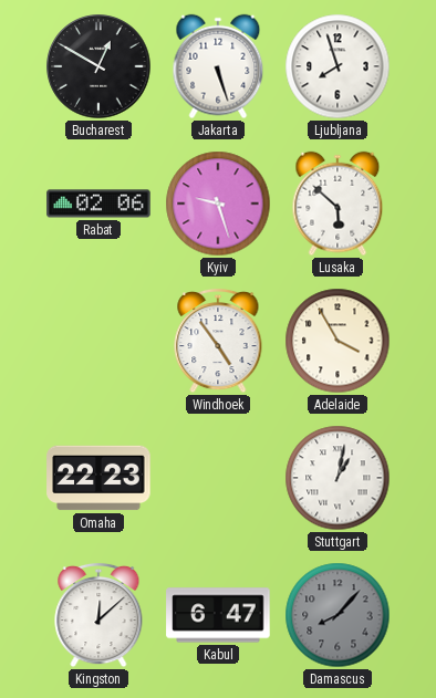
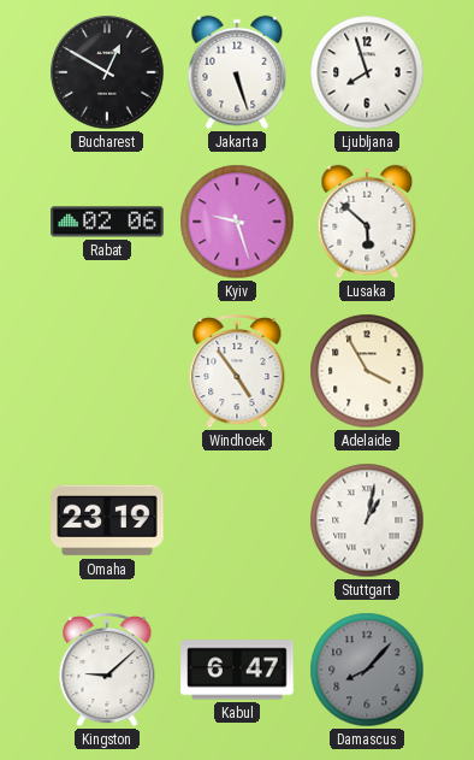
Omaha: 22:23 -> 23:19 (107, 520)
Kingston: 12:08 -> 9:08 (107, 670)
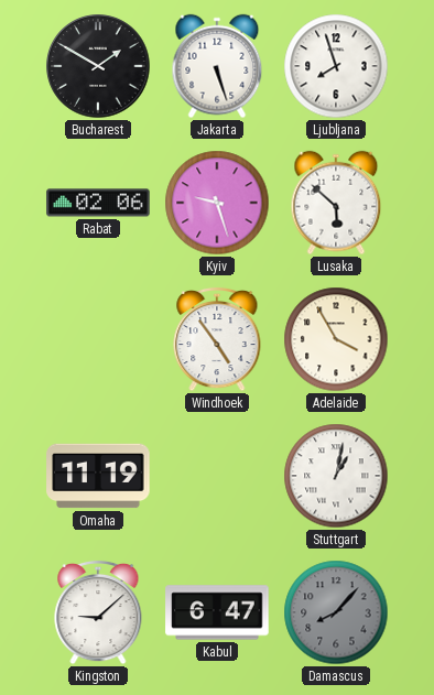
Bucharest: 12:50 -> 1:50 (98, 66)
Omaha: 23:19 -> 11:19 (98, 476)
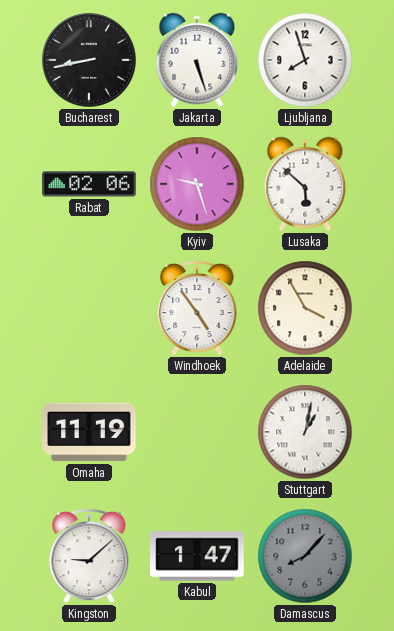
Bucharest: 1:50 -> 8:43 (89, 60)
Kabul: 6:47 -> 1:47 (197, 556)
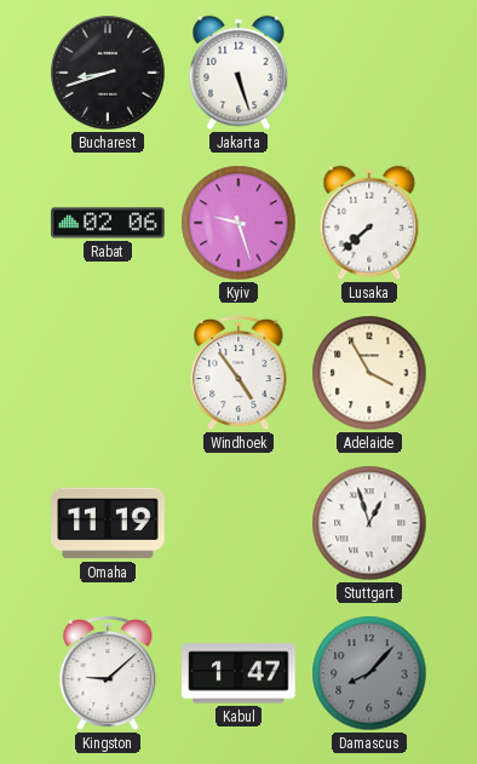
Bucharest: 8:43 -> 8:42 (108, 73)
Ljubljana: 7:57 -> none (305, 60)
Lusaka: 5:52 -> 7:38 (369, 223)
Stuttgart: 1:02 -> 12:57 (369, 523)
